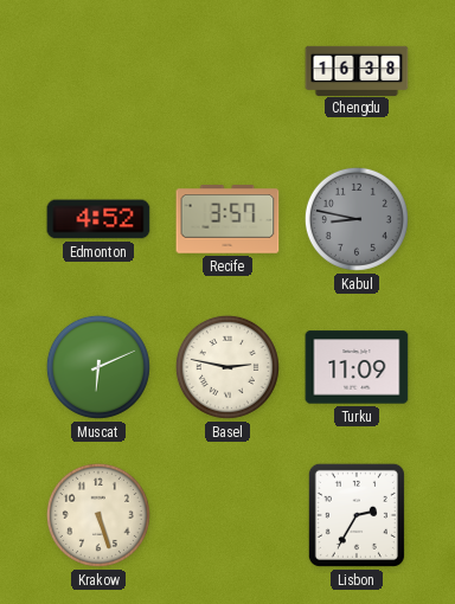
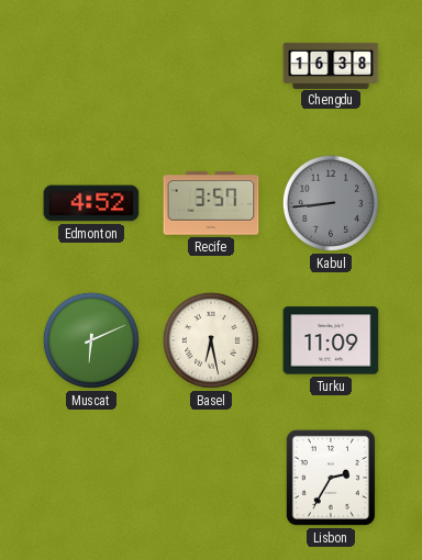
Kabul: 8:47 -> 8:44 (331, 203)
Basel: 2:47 -> 6:28 (211, 340)
Krakow: 5:27 -> none (98, 515)
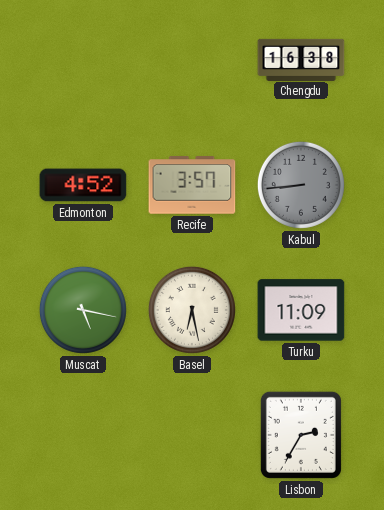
Muscat: 6:11 -> 5:17 (83, 310)
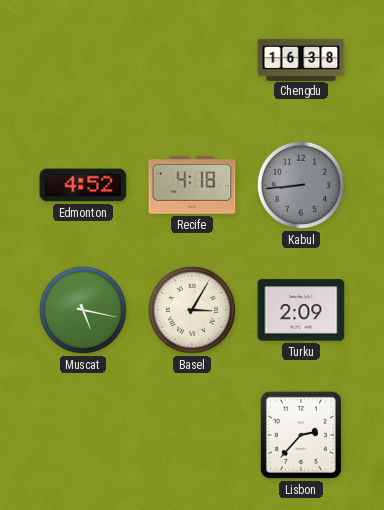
Recife: 3:57 -> 4:18 (192, 185)
Basel: 6:28 -> 3:05 (192, 310)
Turku: 11:09 -> 2:09 (301, 310)
Lisbon: 2:35 -> 2:37 (301, 435)
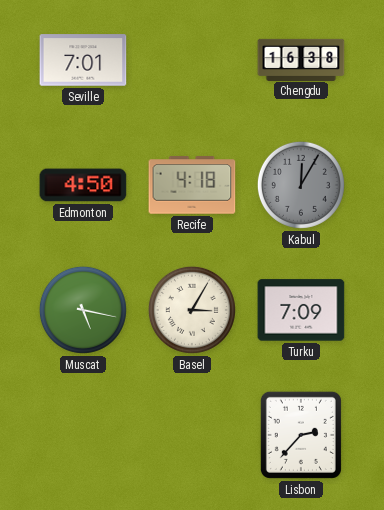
Seville: none -> 7:01 (83, 60)
Edmonton: 4:52 -> 4:50 (83, 185)
Kabul: 8:44 -> 12:05 (301, 185)
Turku: 2:09 -> 7:09 (301, 310)
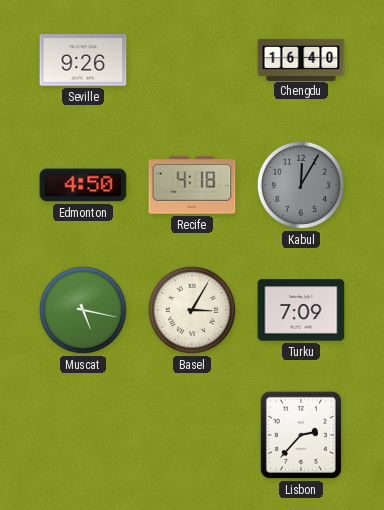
Seville: 7:01 -> 9:26 (83, 60)
Chengdu: 16:38 -> 16:40 (301, 59)
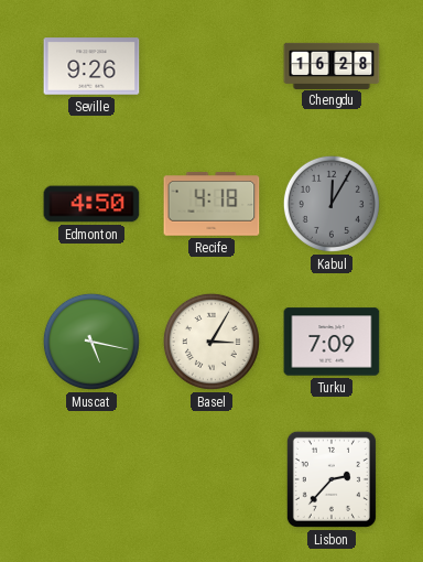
Chengdu: 16:40 -> 16:28 (332, 65)
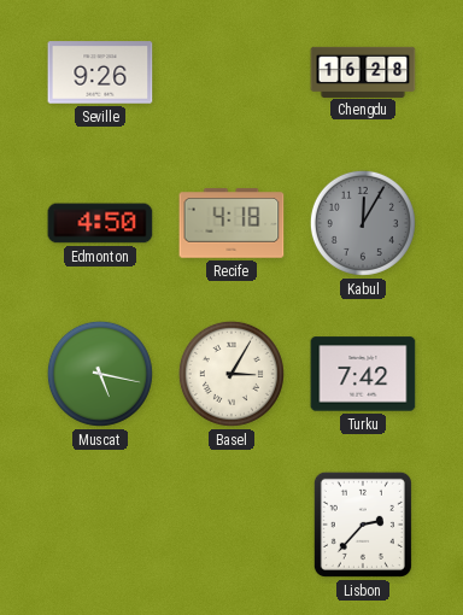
Turku: 7:09 -> 7:42 (363, 374)
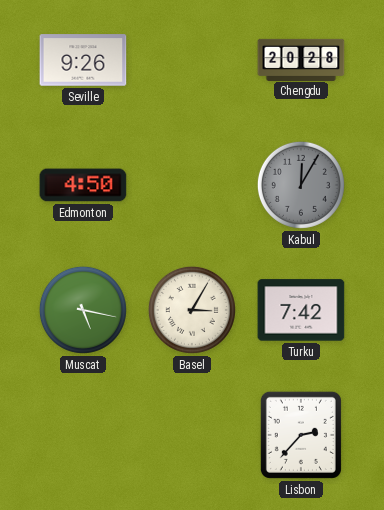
Chengdu: 16:28 -> 20:28 (301, 59)
Recife: 4:18 -> none (231, 223)
